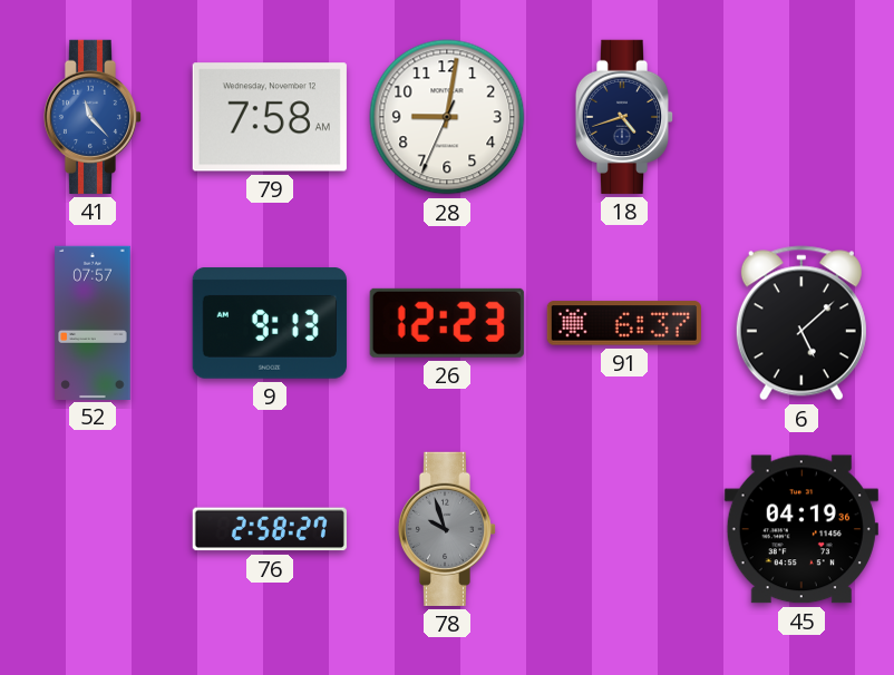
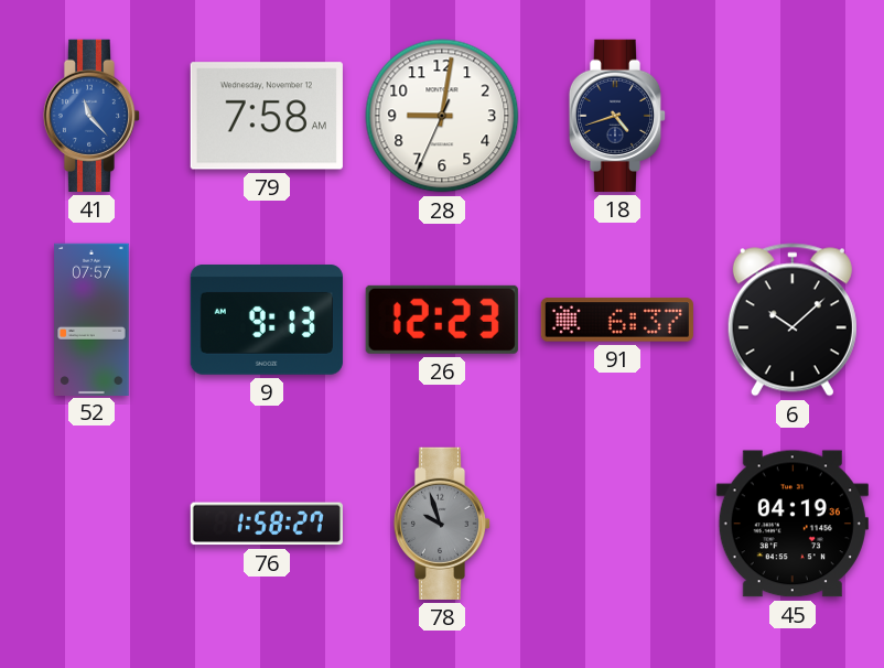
6: 5:08 -> 10:08 (793, 320)
76: 2:58 -> 1:58 (267, 524)
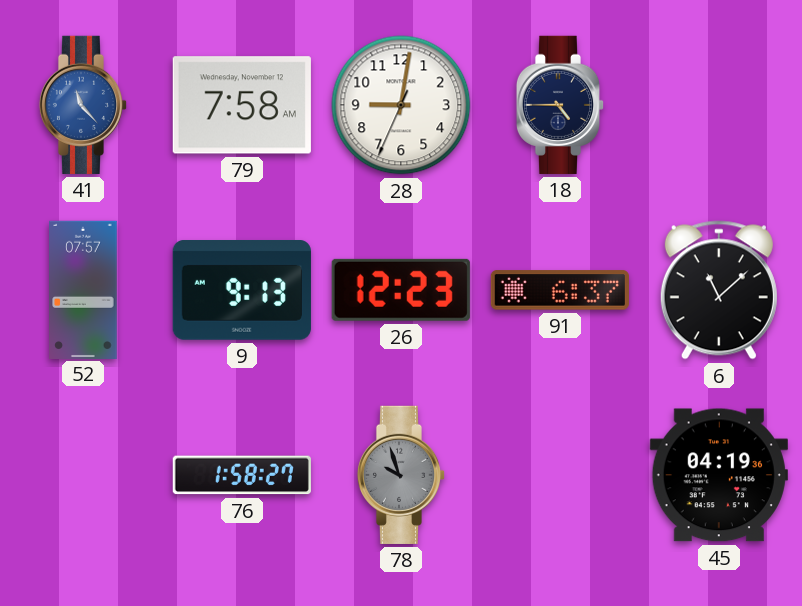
18: 4:42 -> 4:45 (560, 105)
6: 10:08 -> 11:08 (719, 290)
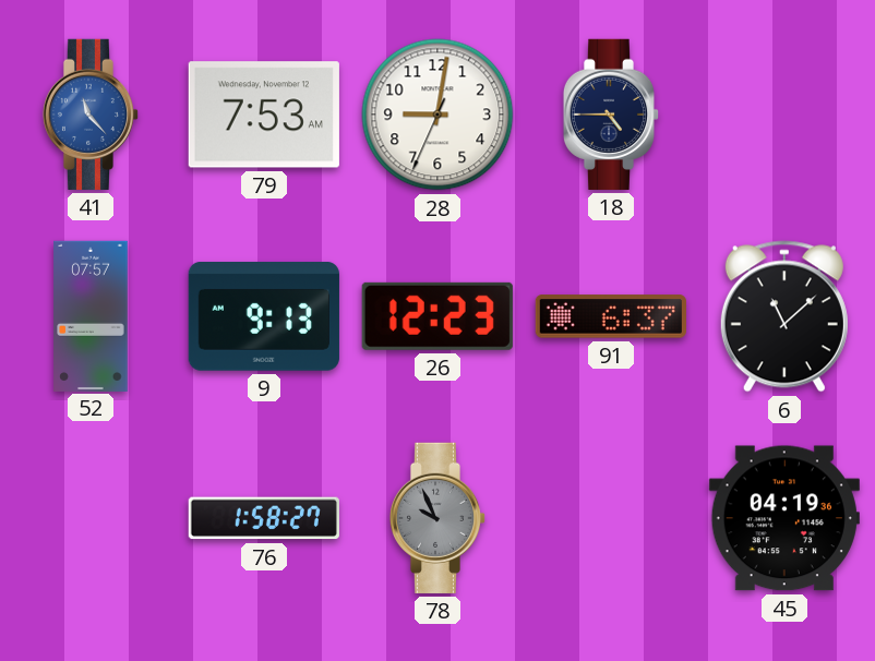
79: 7:58 -> 7:53 (264, 115)
78: 9:57 -> 9:56 (437, 518)
